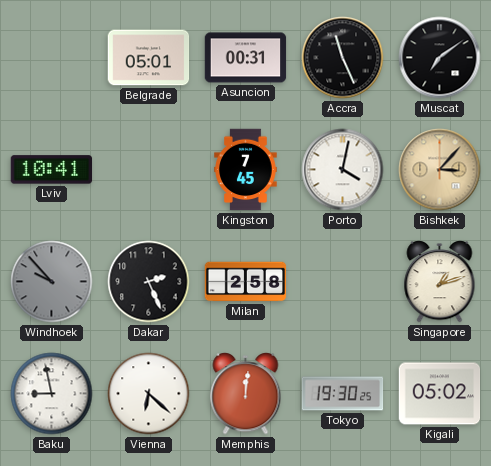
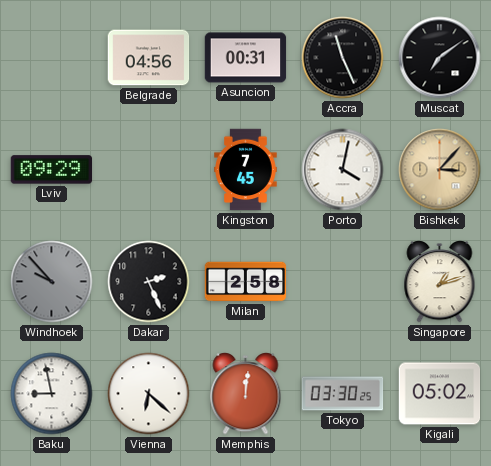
Belgrade: 05:01 -> 04:56 (149, 58)
Lviv: 10:41 -> 09:29 (52, 170)
Tokyo: 19:30 -> 03:30 (343, 394)
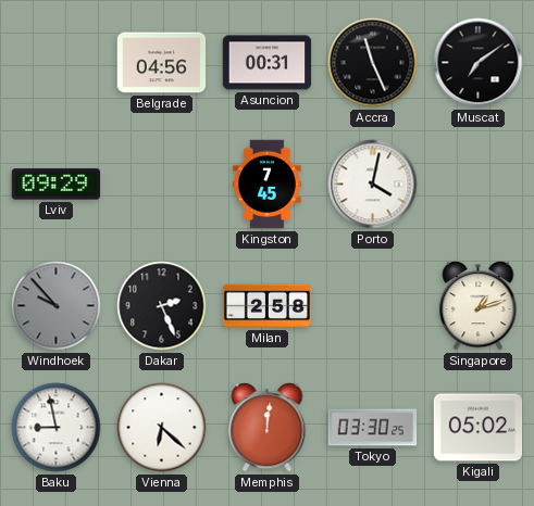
Bishkek: 3:07 -> none (440, 170)
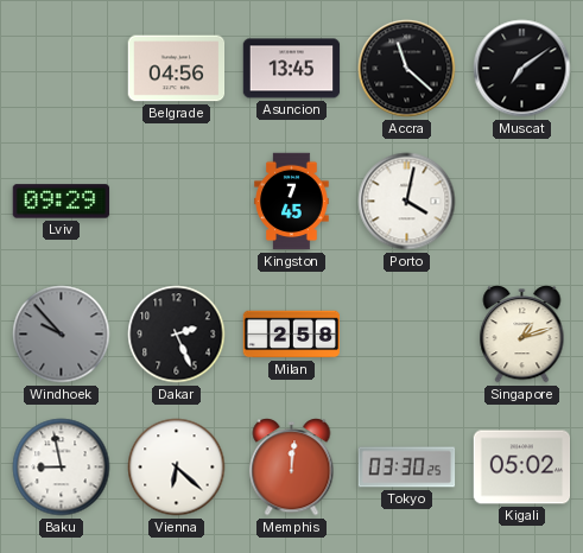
Asuncion: 00:31 -> 13:45 (292, 69)
Accra: 11:26 -> 11:22 (407, 69)
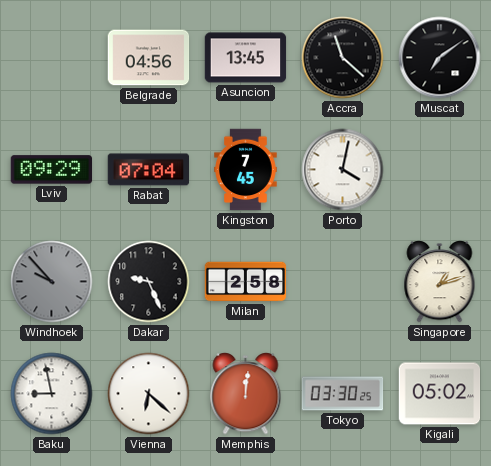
Rabat: none -> 07:04 (149, 170)
Dakar: 2:26 -> 9:26 (149, 282)
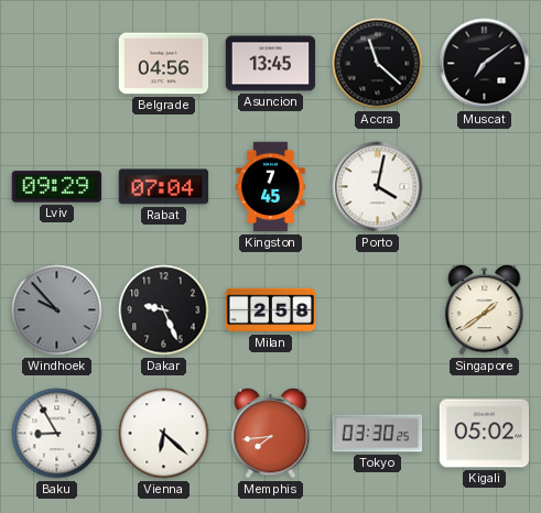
Singapore: 1:12 -> 1:39 (485, 310)
Baku: 8:58 -> 8:55 (57, 434)
Memphis: 12:01 -> 7:44 (271, 434)
